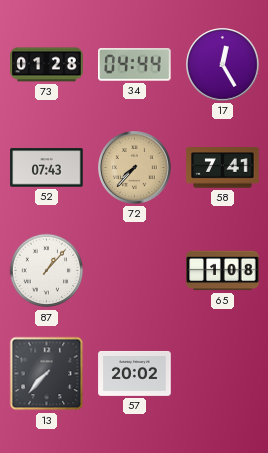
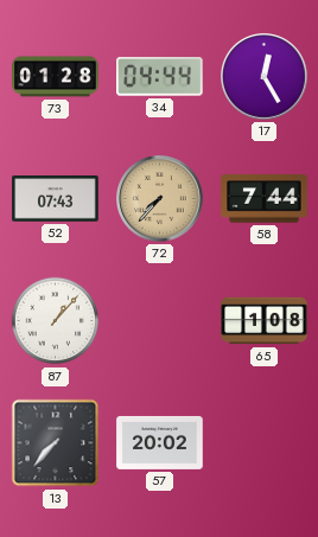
58: 7:41 -> 7:44 (265, 199)
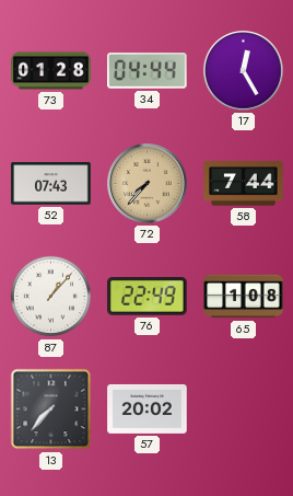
76: none -> 22:49 (148, 297)
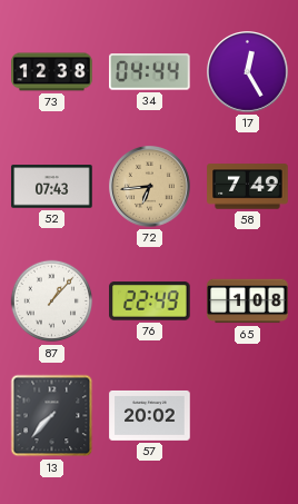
73: 01:28 -> 12:38 (52, 72)
72: 7:37 -> 6:44 (150, 187)
58: 7:44 -> 7:49 (248, 187)
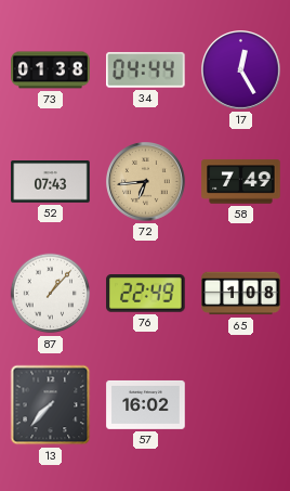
73: 12:38 -> 01:38 (51, 70)
57: 20:02 -> 16:02 (146, 404)
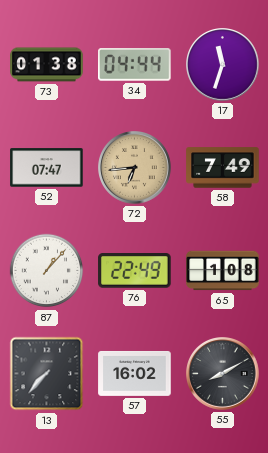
17: 12:25 -> 11:33 (223, 65)
52: 07:43 -> 07:47 (47, 168)
55: none -> 8:10 (223, 374)
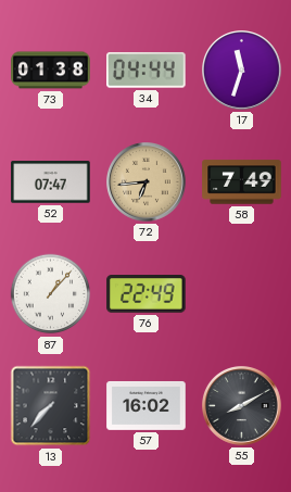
65: 1:08 -> none (223, 271)
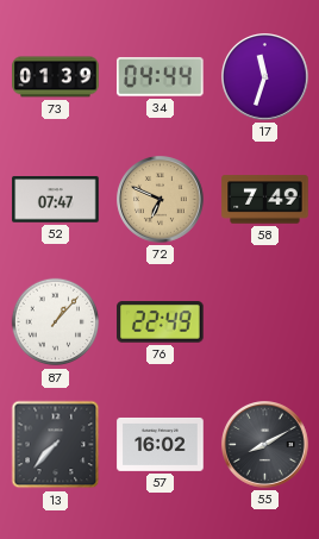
73: 01:38 -> 01:39 (56, 77)
72: 6:44 -> 6:49 (161, 200)
